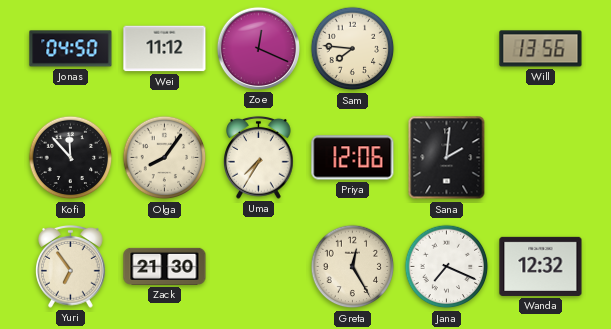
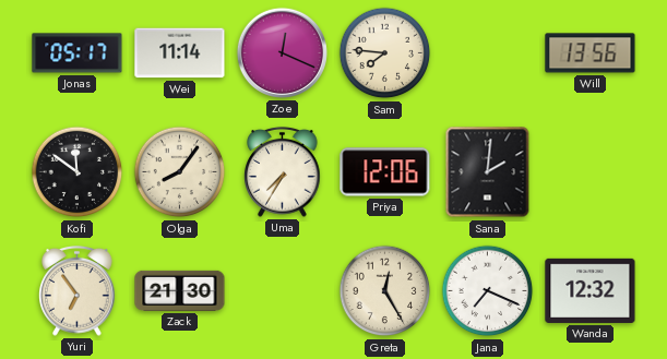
Jonas: 04:50 -> 05:17 (78, 53)
Wei: 11:12 -> 11:14 (180, 53)
Kofi: 11:53 -> 11:51 (78, 172)
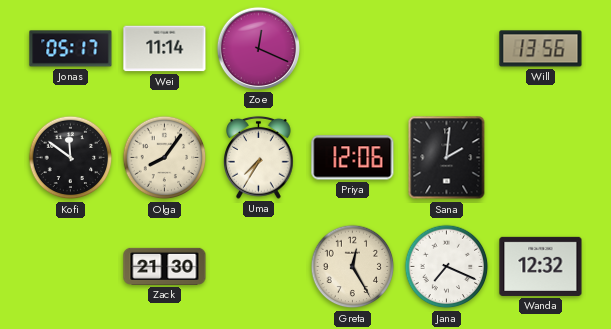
Sam: 7:46 -> none (385, 53)
Yuri: 6:54 -> none (78, 291)
